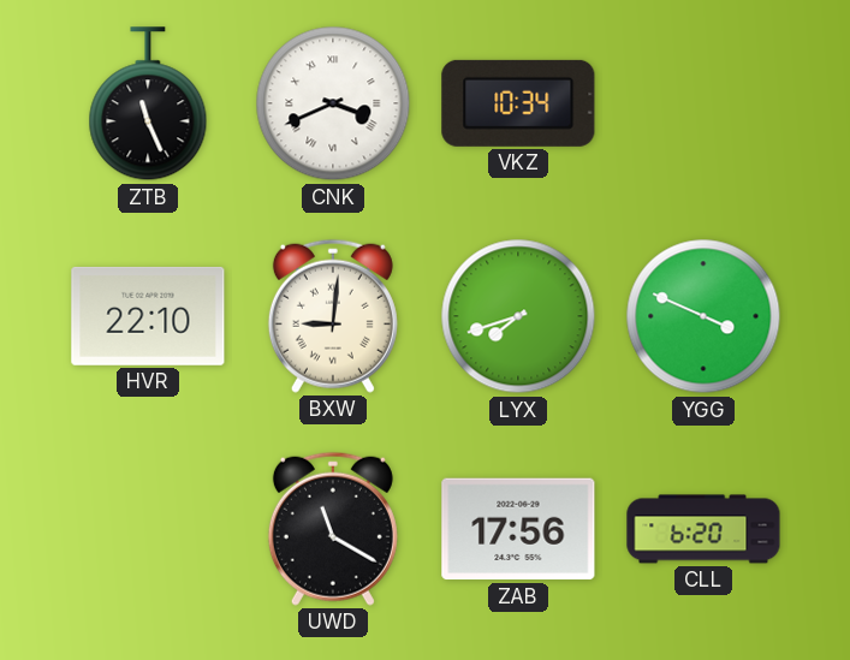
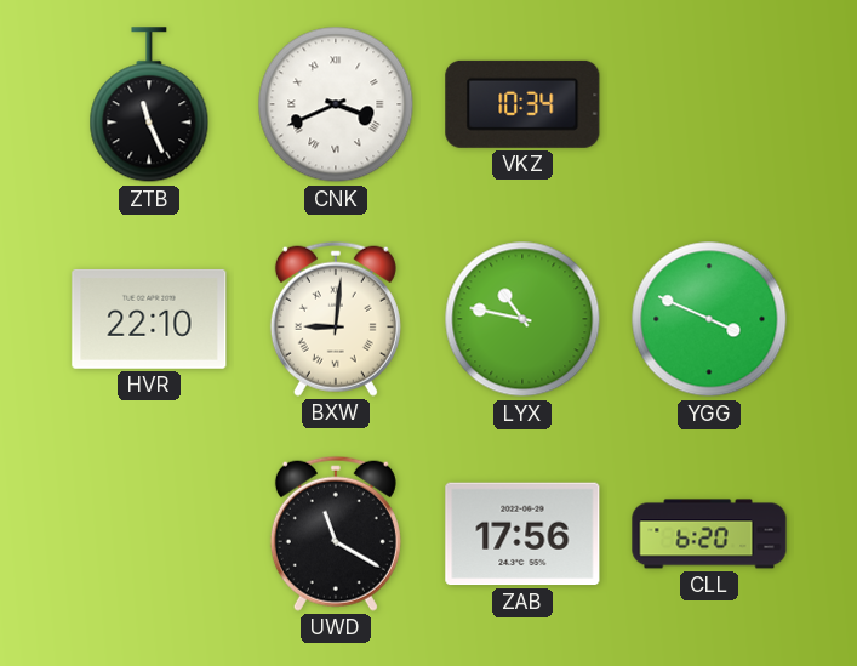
LYX: 7:42 -> 10:47 (522, 319)
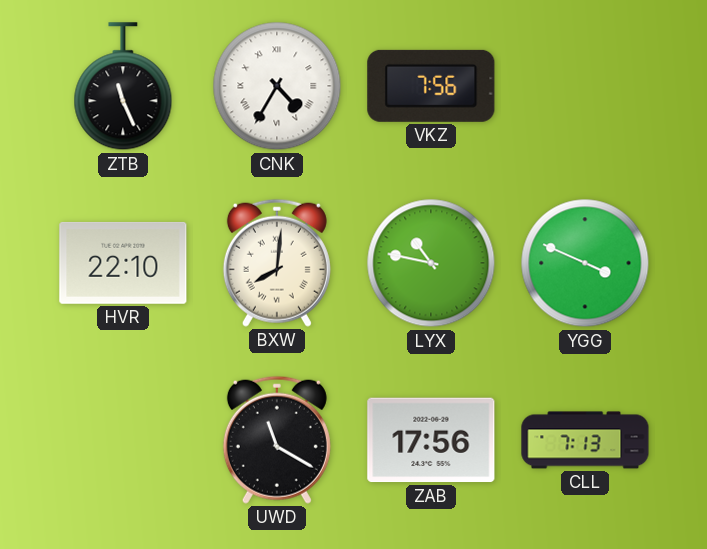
CNK: 3:41 -> 4:35 (277, 86)
VKZ: 10:34 -> 7:56 (431, 86)
BXW: 9:01 -> 8:01 (277, 263)
CLL: 6:20 -> 7:13 (585, 440)
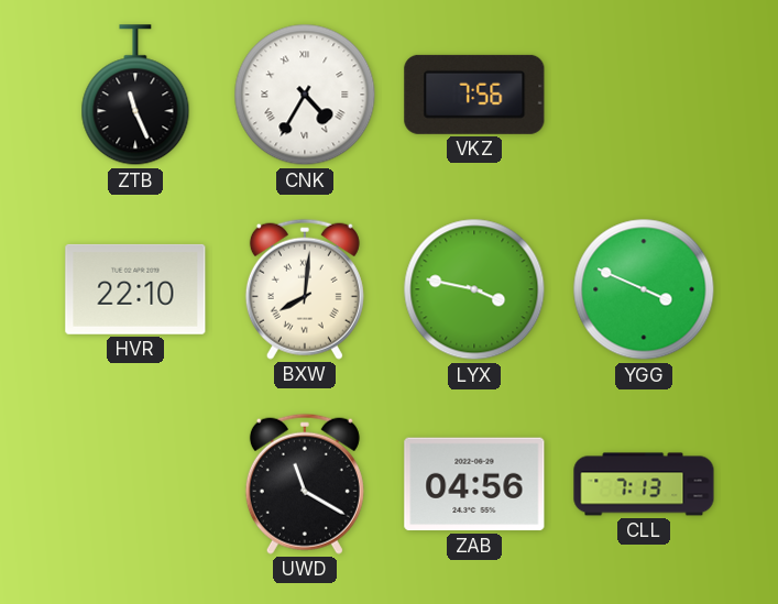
LYX: 10:47 -> 3:47 (474, 289)
ZAB: 17:56 -> 04:56 (474, 484)
